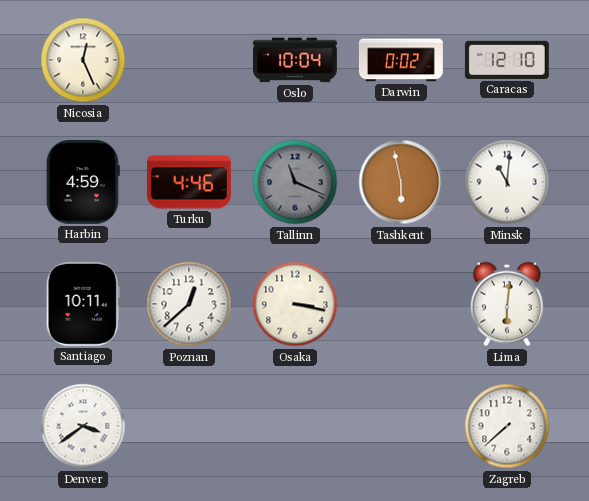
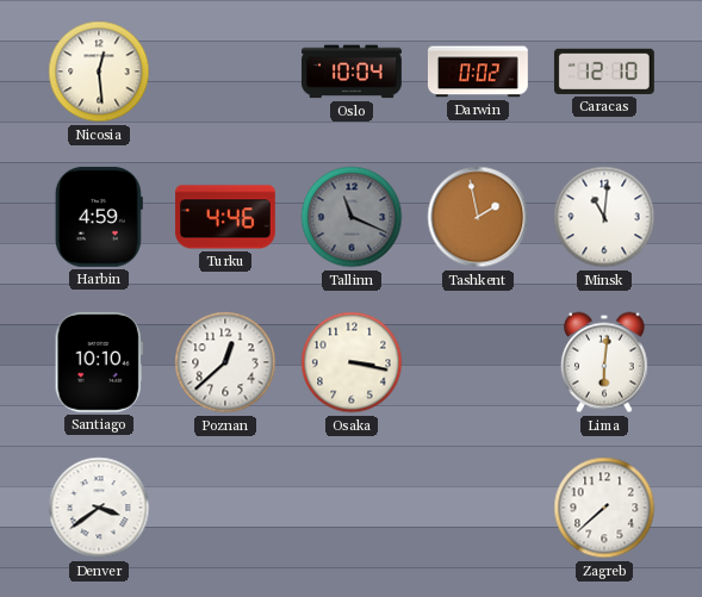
Nicosia: 12:26 -> 12:29 (99, 71)
Tashkent: 5:58 -> 1:58 (478, 217)
Santiago: 10:11 -> 10:10 (99, 362)
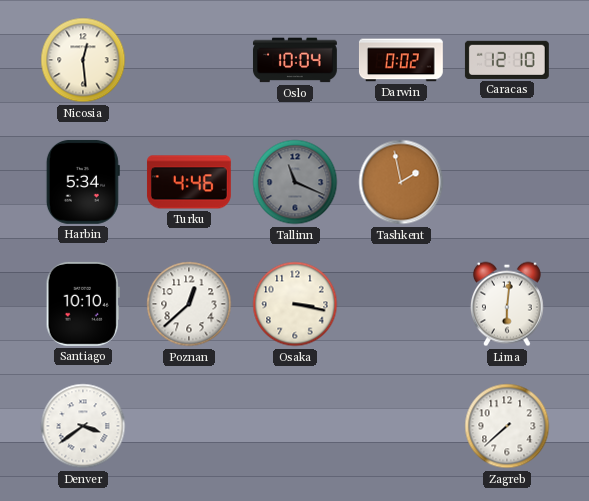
Harbin: 4:59 -> 5:34 (83, 182)
Minsk: 11:01 -> none (604, 217)
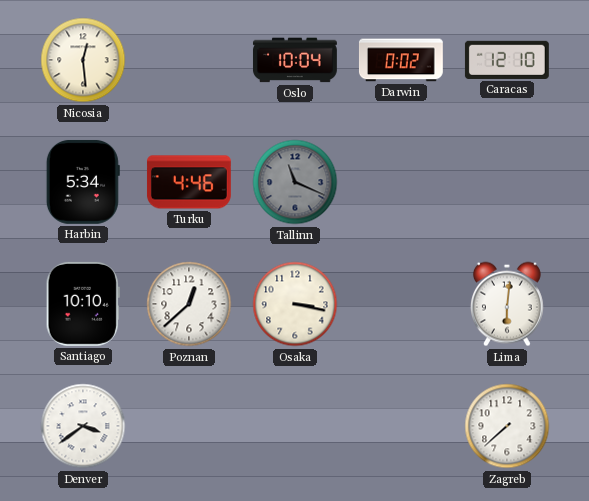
Tashkent: 1:58 -> none (401, 182)
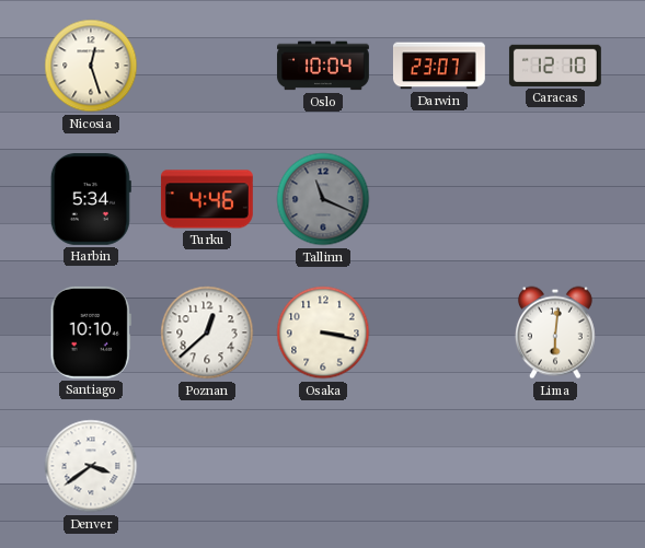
Nicosia: 12:29 -> 12:27 (91, 66)
Darwin: 0:02 -> 23:07 (439, 66)
Zagreb: 7:38 -> none (507, 426)
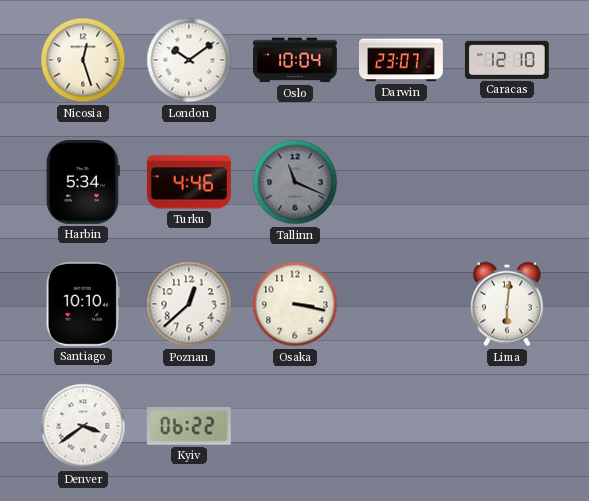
London: none -> 10:09 (189, 60)
Kyiv: none -> 06:22 (189, 427)
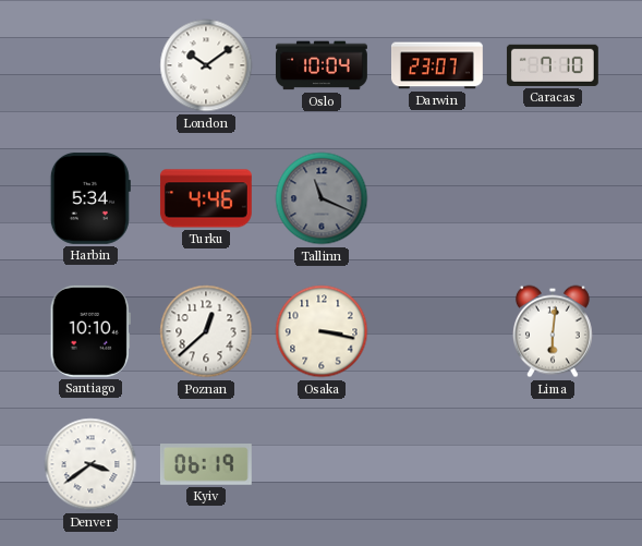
Nicosia: 12:27 -> none (83, 60)
Caracas: 12:10 -> 7:10 (553, 65)
Kyiv: 06:22 -> 06:19 (206, 465)
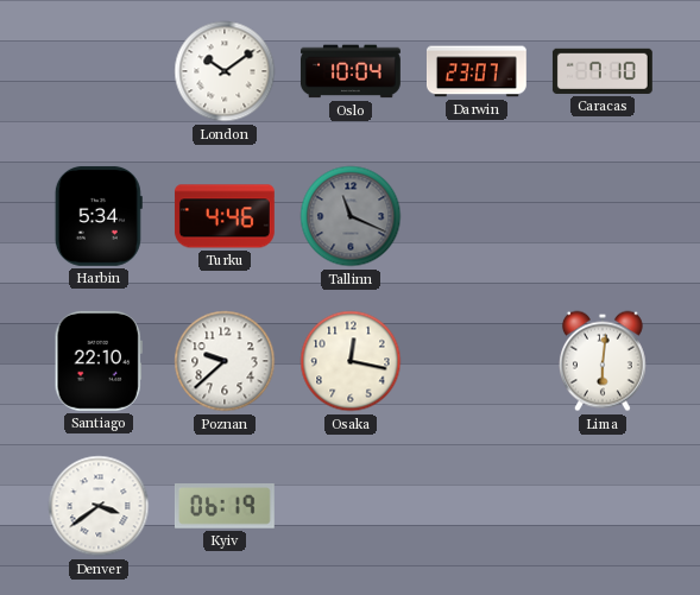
Santiago: 10:10 -> 22:10 (99, 361)
Poznan: 12:38 -> 9:38 (225, 361)
Osaka: 3:17 -> 12:17 (351, 361)
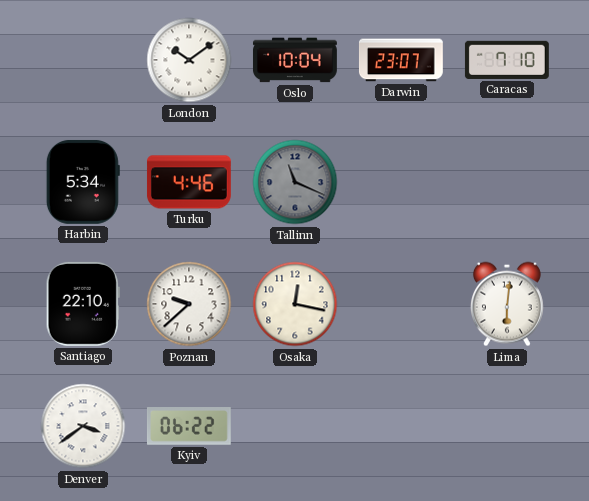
Kyiv: 06:19 -> 06:22 (189, 427)
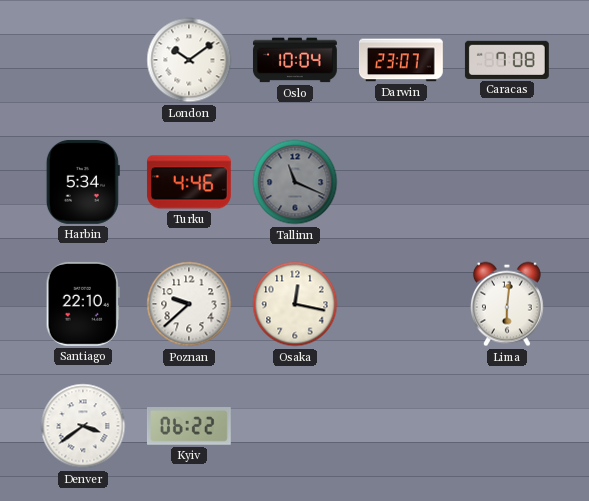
Caracas: 7:10 -> 7:08 (507, 60)
